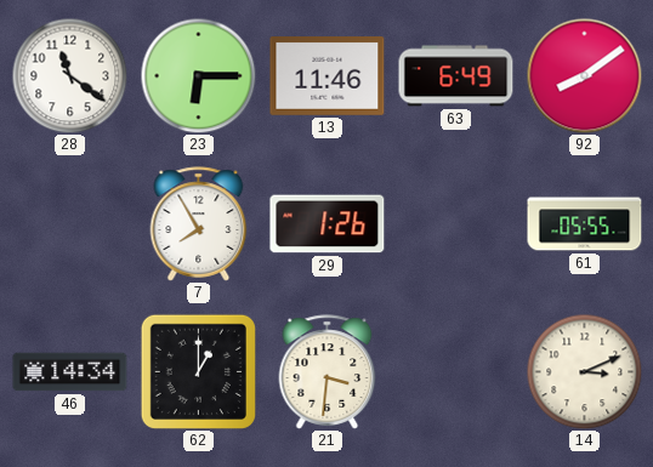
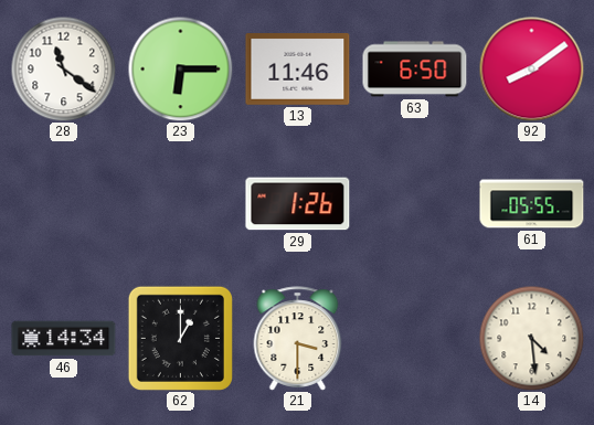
63: 6:49 -> 6:50 (415, 70)
7: 7:55 -> none (199, 224)
21: 3:31 -> 3:30 (298, 339)
14: 3:11 -> 4:29 (531, 338)
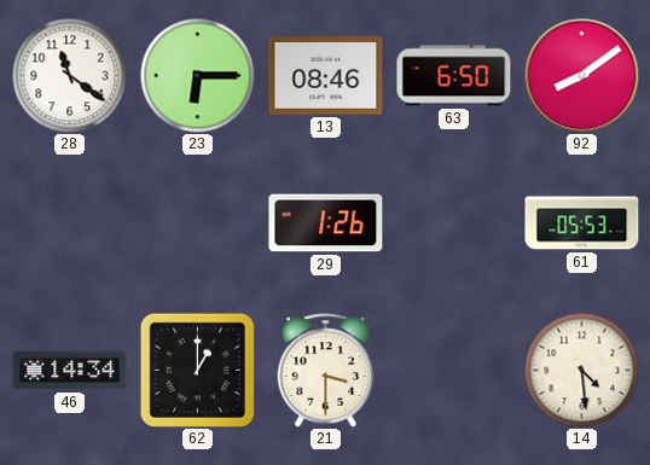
13: 11:46 -> 08:46 (326, 76)
61: 05:55 -> 05:53 (582, 223)
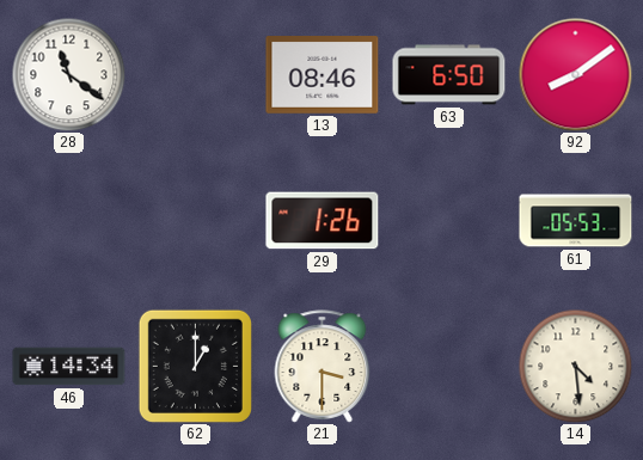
23: 6:15 -> none (197, 75)
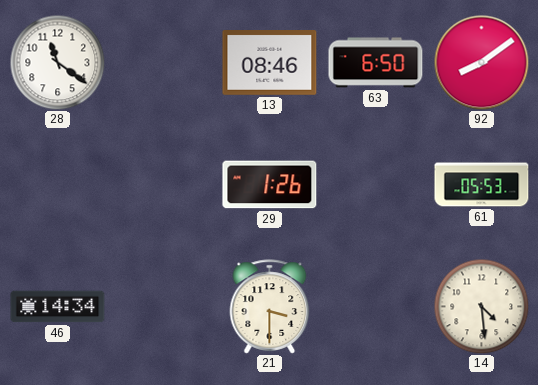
62: 1:00 -> none (195, 366)
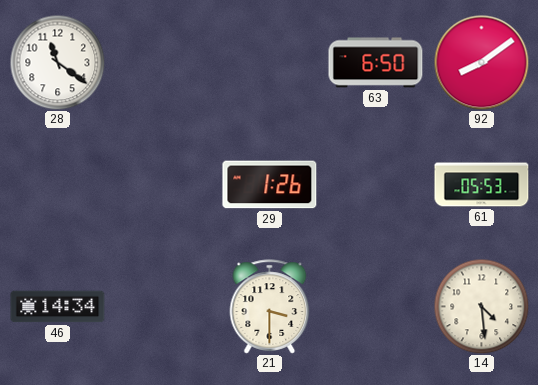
13: 08:46 -> none (270, 63)
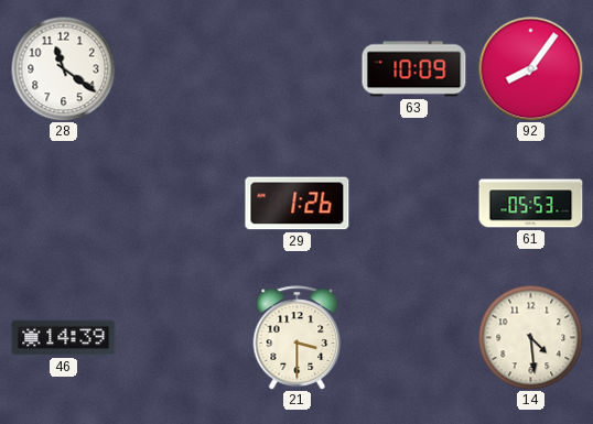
63: 6:50 -> 10:09 (414, 69)
92: 8:09 -> 8:06 (530, 68)
46: 14:34 -> 14:39 (64, 338)
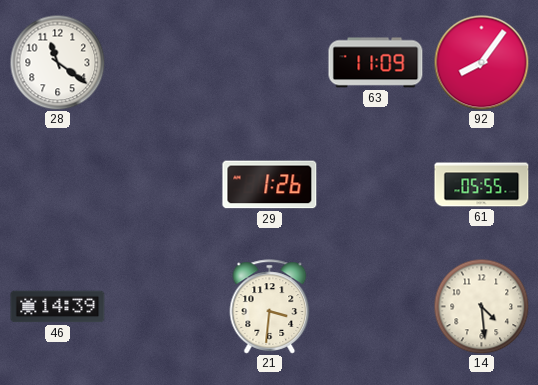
63: 10:09 -> 11:09 (376, 63)
61: 05:53 -> 05:55 (482, 185)
21: 3:30 -> 3:31 (270, 307)
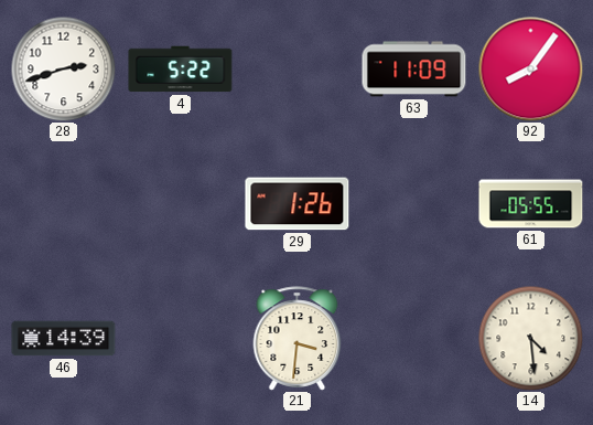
28: 11:21 -> 2:42 (63, 68)
4: none -> 5:22 (181, 70)
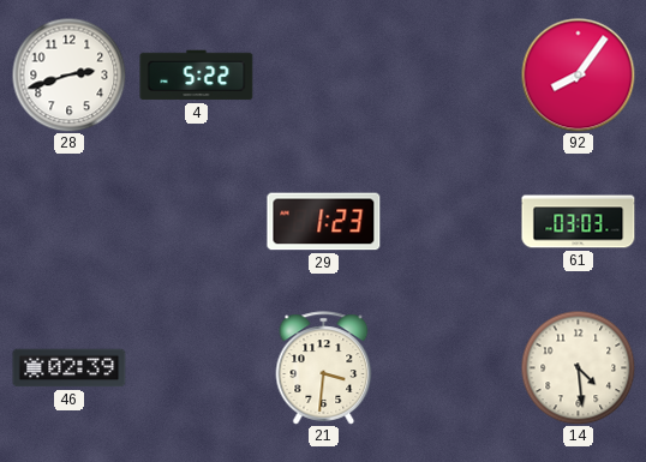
63: 11:09 -> none (414, 70)
29: 1:26 -> 1:23 (324, 222)
61: 05:55 -> 03:03 (579, 222)
46: 14:39 -> 02:39 (70, 368)
